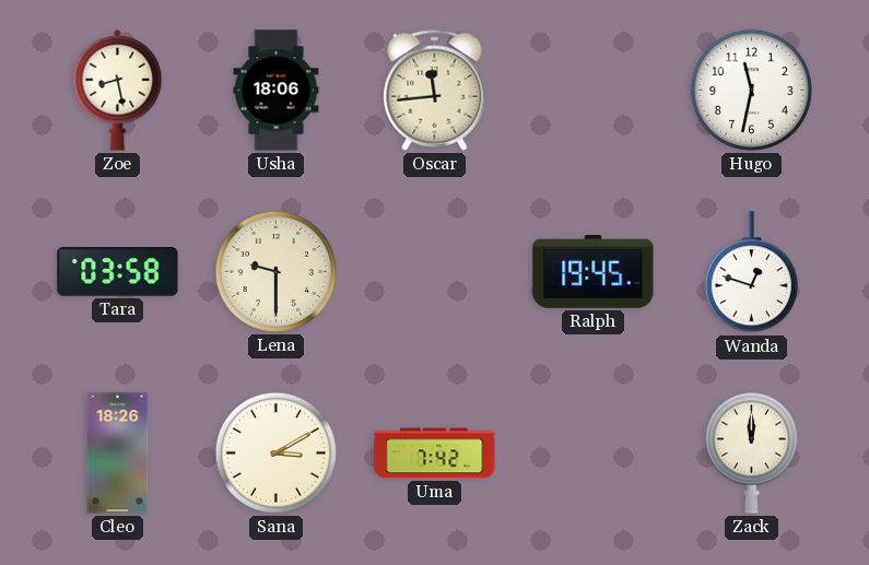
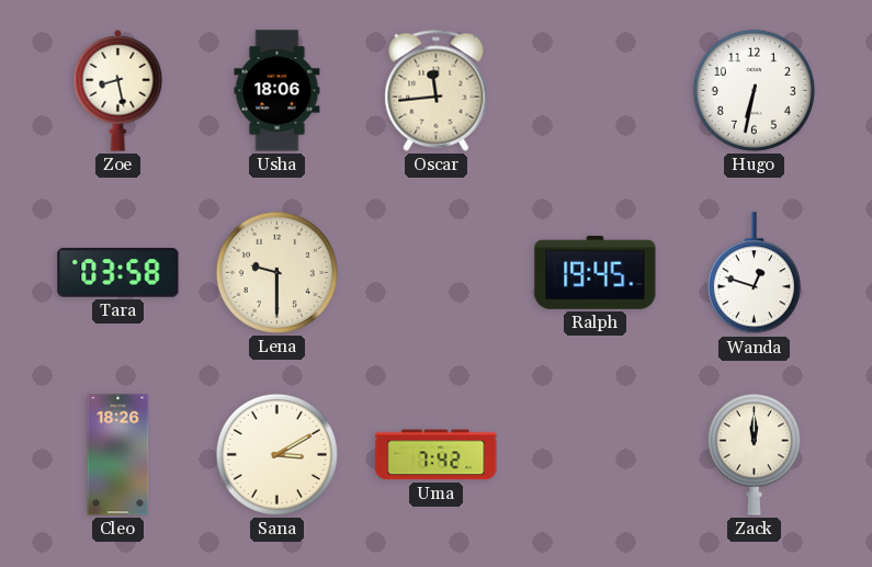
Hugo: 11:32 -> 6:32 (754, 90)
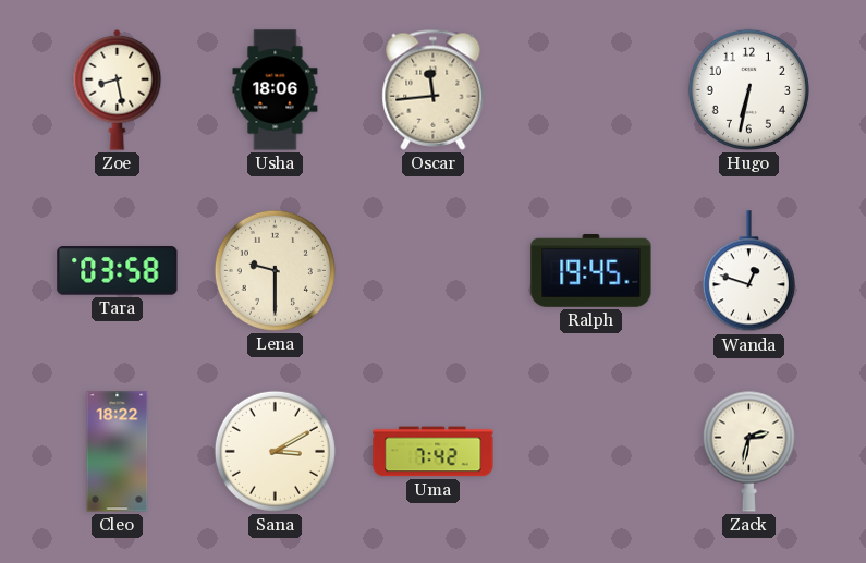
Cleo: 18:26 -> 18:22 (118, 452)
Zack: 12:00 -> 2:32 (748, 451)
